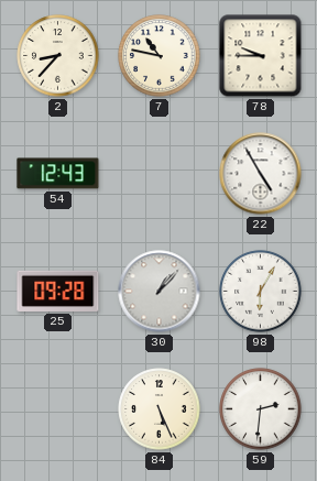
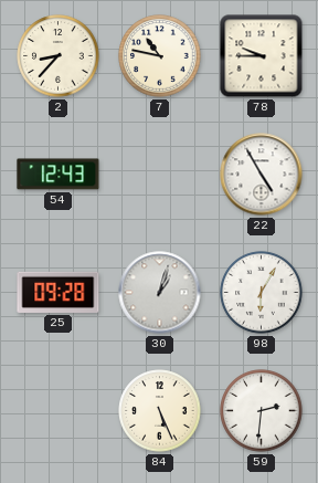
30: 1:07 -> 1:03 (160, 293)
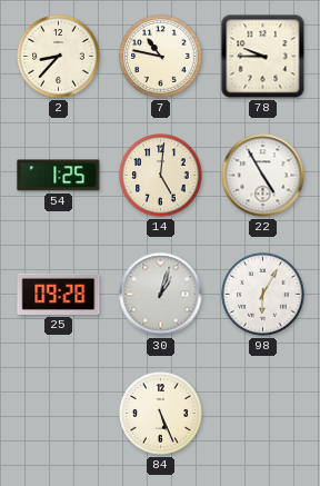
54: 12:43 -> 1:25 (59, 176)
14: none -> 5:01 (161, 176)
59: 2:31 -> none (262, 411)
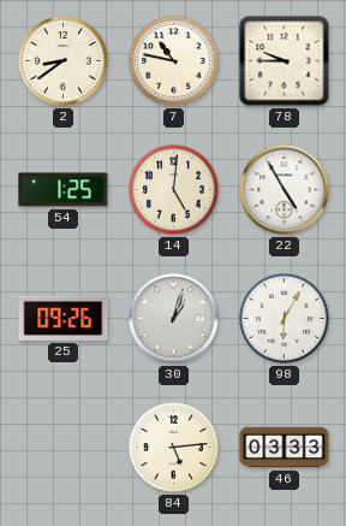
2: 8:37 -> 8:39 (64, 61)
25: 09:28 -> 09:26 (64, 318)
84: 5:26 -> 5:14 (174, 448)
46: none -> 03:33 (285, 448)
